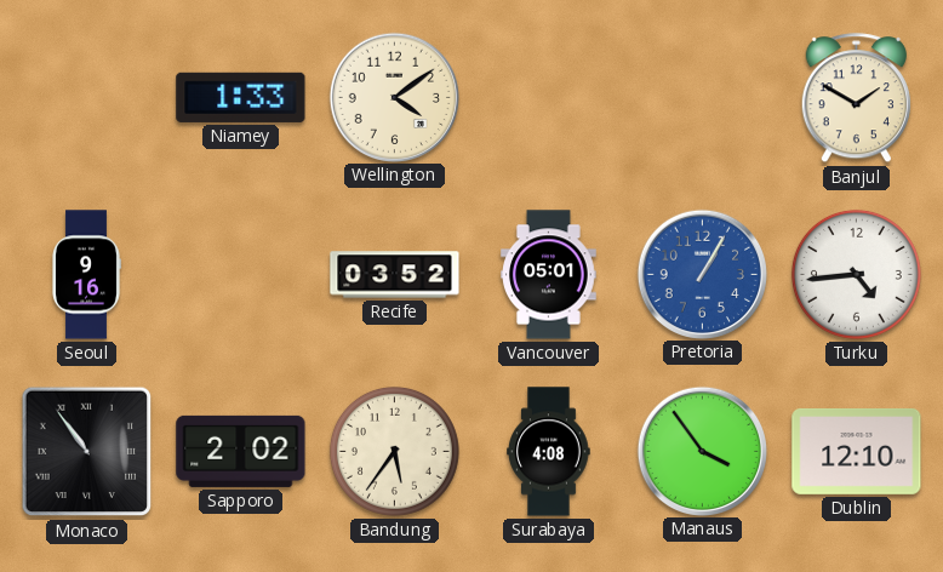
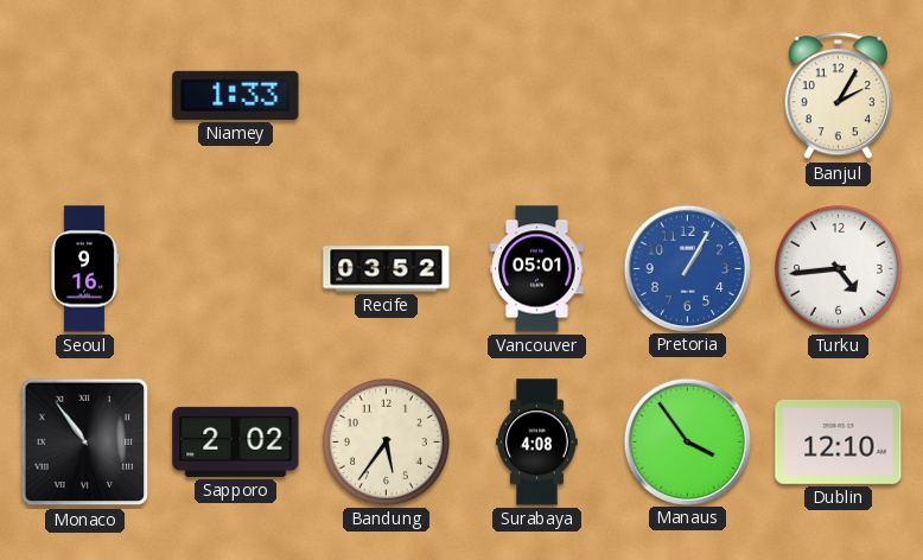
Wellington: 4:09 -> none (394, 97)
Banjul: 1:50 -> 2:05 (838, 96)
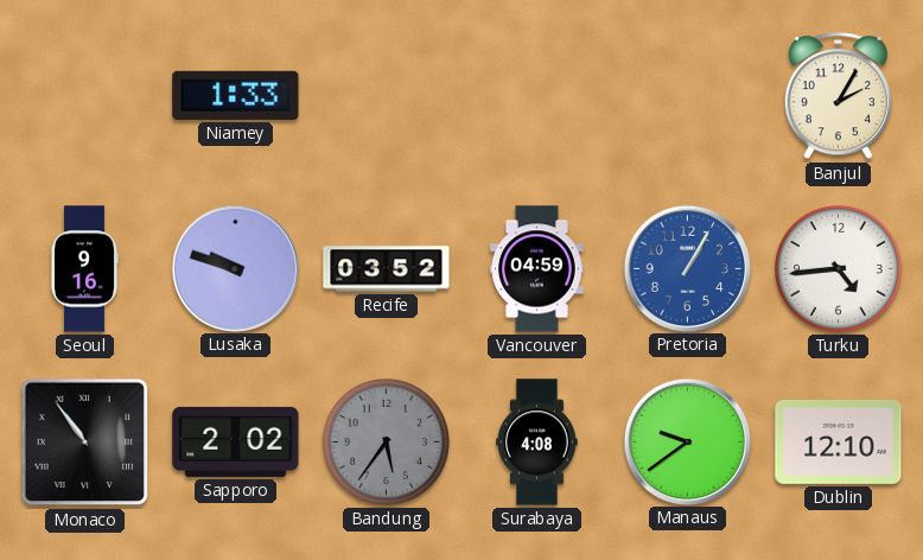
Lusaka: none -> 9:48 (235, 268)
Vancouver: 05:01 -> 04:59 (537, 269)
Bandung dial: cream -> grey (386, 441)
Manaus: 3:54 -> 9:39 (687, 441)
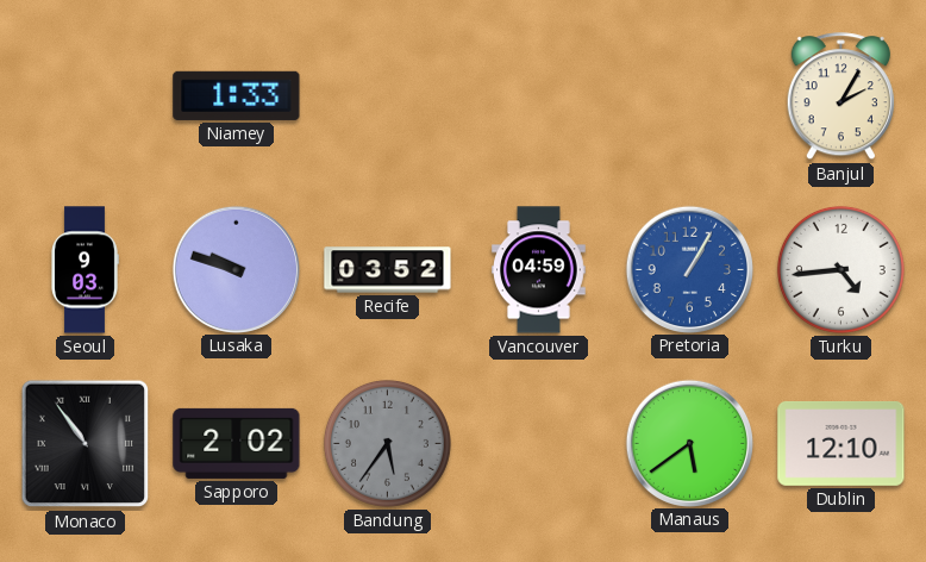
Seoul: 9:16 -> 9:03 (85, 270)
Surabaya: 4:08 -> none (537, 443)
Manaus: 9:39 -> 5:39 (689, 443)
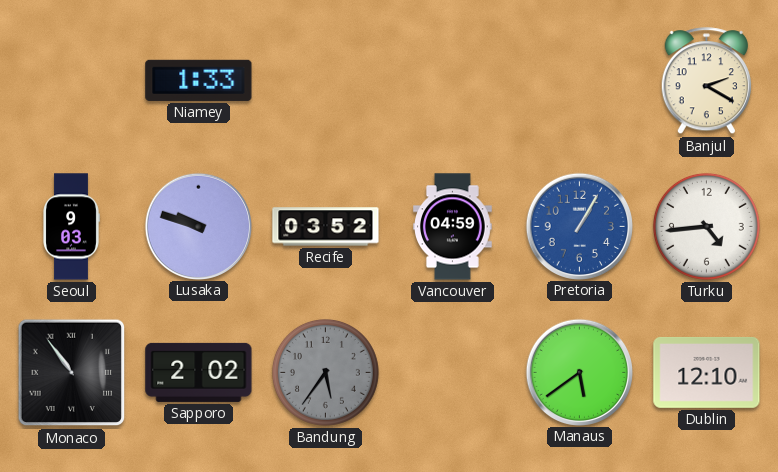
Banjul: 2:05 -> 2:20 (706, 81)
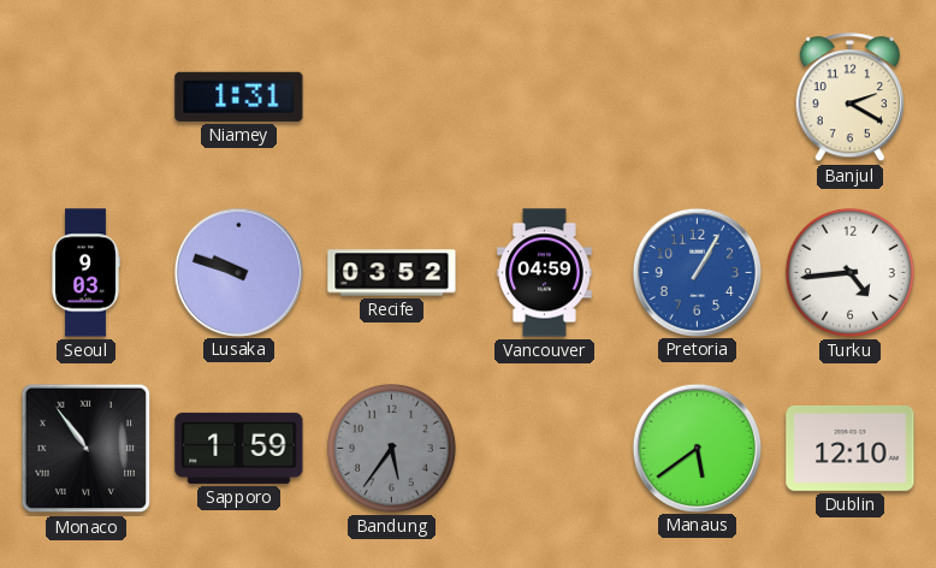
Niamey: 1:33 -> 1:31 (239, 96)
Sapporo: 2:02 -> 1:59 (239, 448)
